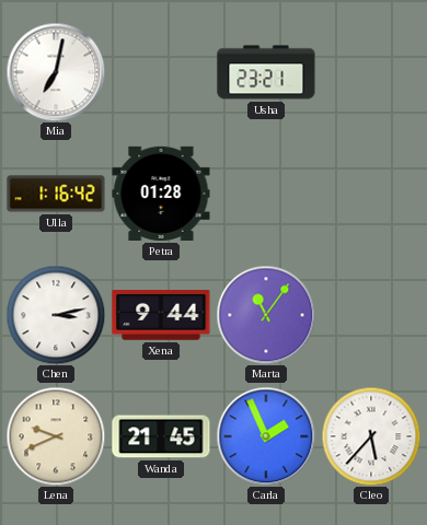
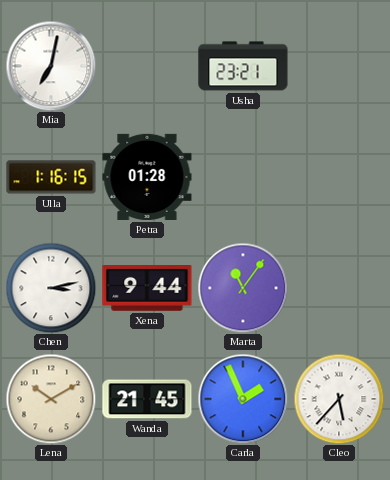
Ulla: 1:16:42 -> 1:16:15 (51, 177)
Lena: 9:41 -> 10:10 (51, 399)
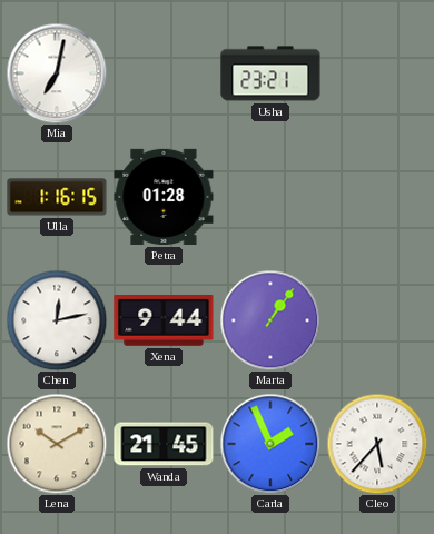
Chen: 3:13 -> 12:13 (57, 320)
Marta: 11:06 -> 1:06 (270, 320)
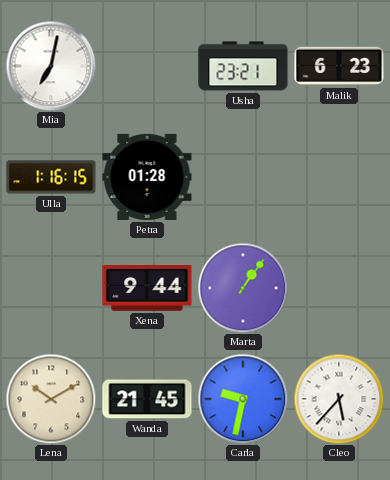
Malik: none -> 6:23 (339, 66)
Chen: 12:13 -> none (57, 320)
Carla: 1:56 -> 9:32 (243, 399)
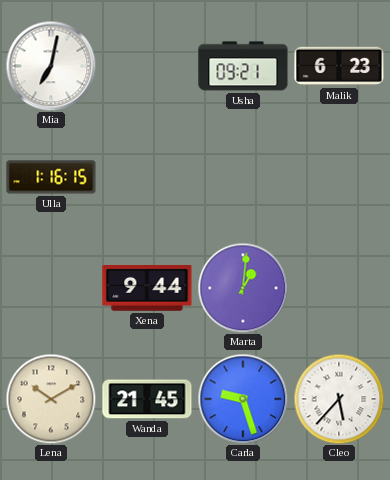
Usha: 23:21 -> 09:21 (243, 66)
Petra: 01:28 -> none (147, 177)
Marta: 1:06 -> 1:01 (243, 288)
Carla: 9:32 -> 9:27 (243, 399)
